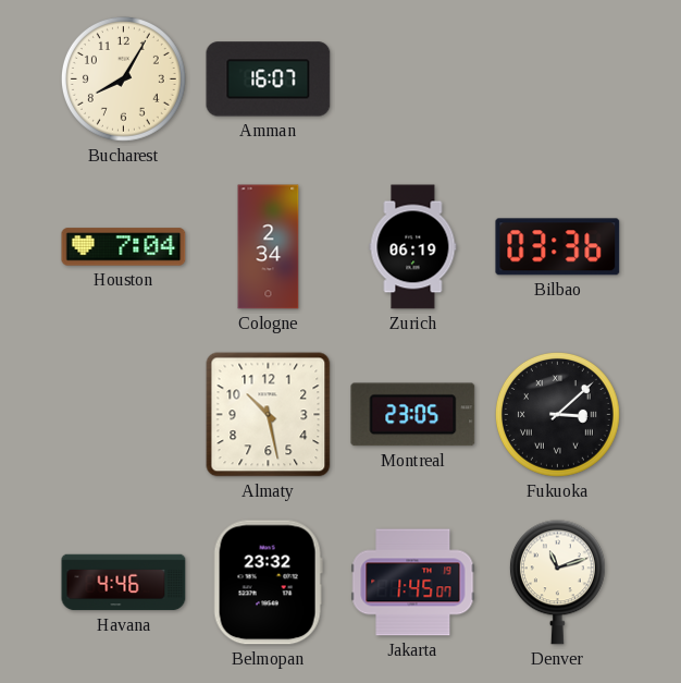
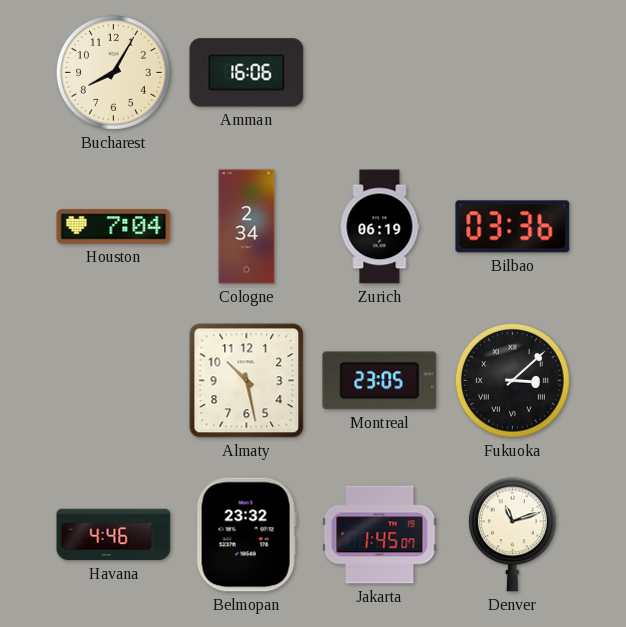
Amman: 16:07 -> 16:06 (247, 73)
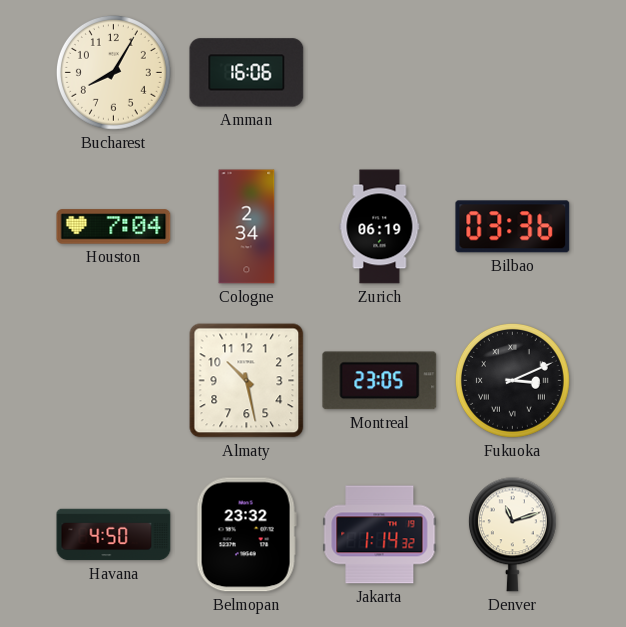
Fukuoka: 3:08 -> 3:11 (512, 380)
Havana: 4:46 -> 4:50 (114, 535)
Jakarta: 1:45 -> 1:14 (380, 535)
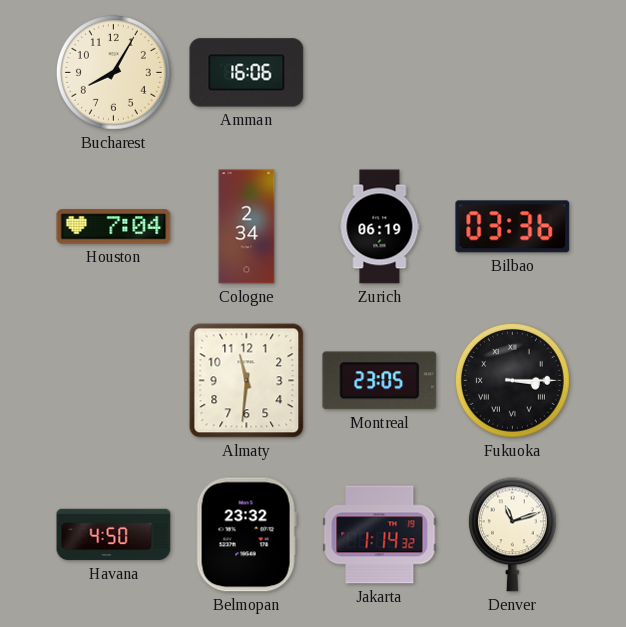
Almaty: 10:28 -> 11:31 (247, 381)
Fukuoka: 3:11 -> 3:15 (512, 380)
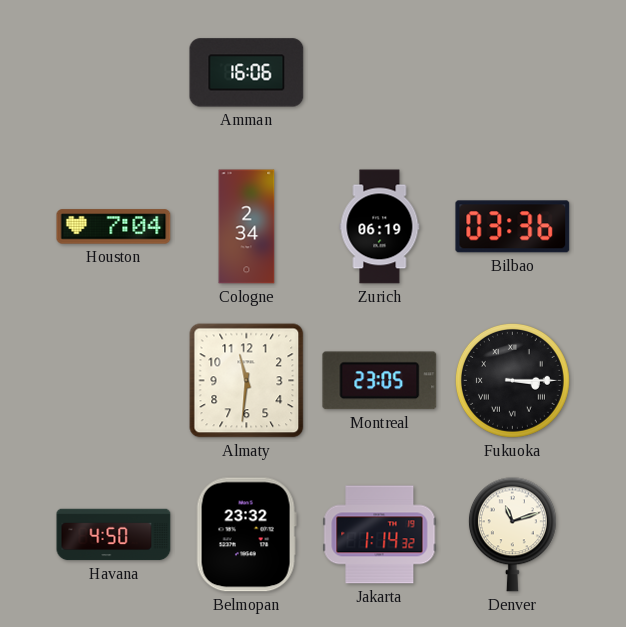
Bucharest: 8:05 -> none (113, 72)
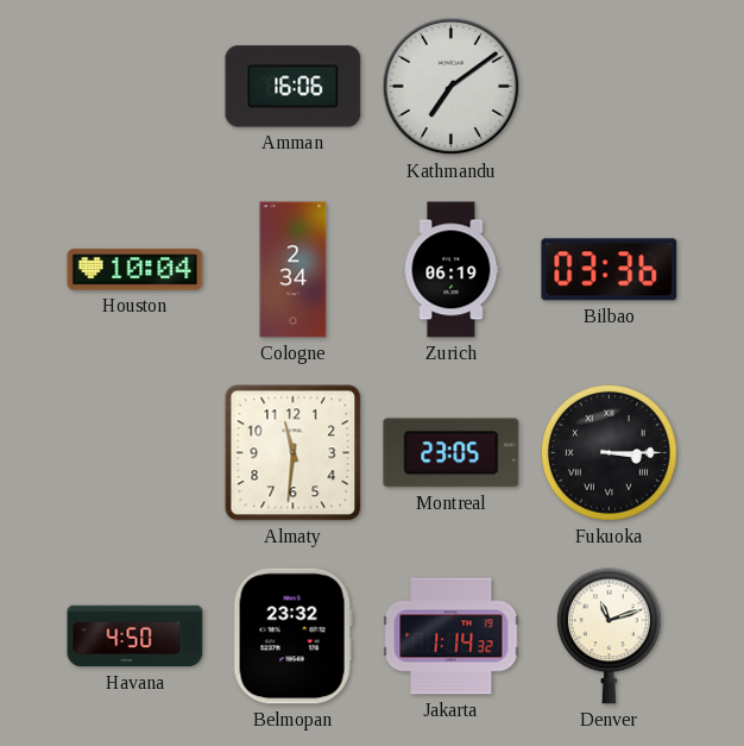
Kathmandu: none -> 7:09 (452, 87)
Houston: 7:04 -> 10:04 (135, 270)
